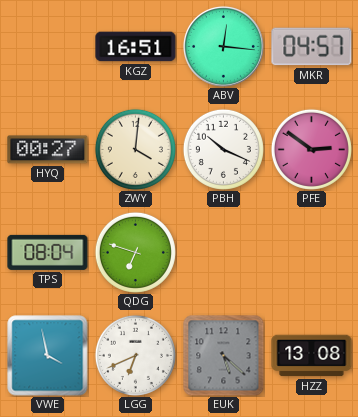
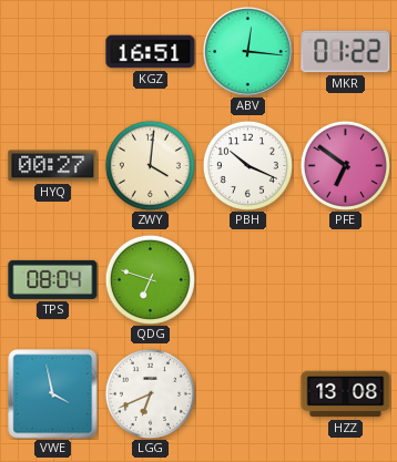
MKR: 04:57 -> 01:22 (346, 52)
PFE: 2:51 -> 6:51 (345, 165)
EUK: 5:22 -> none (224, 356)
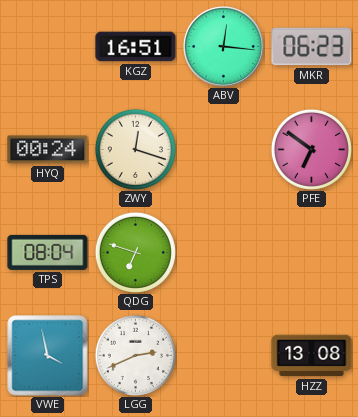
MKR: 01:22 -> 06:23 (312, 47)
HYQ: 00:27 -> 00:24 (48, 150)
ZWY: 4:01 -> 12:18 (135, 149)
PBH: 10:19 -> none (247, 165)
LGG: 6:41 -> 2:41 (135, 355)
